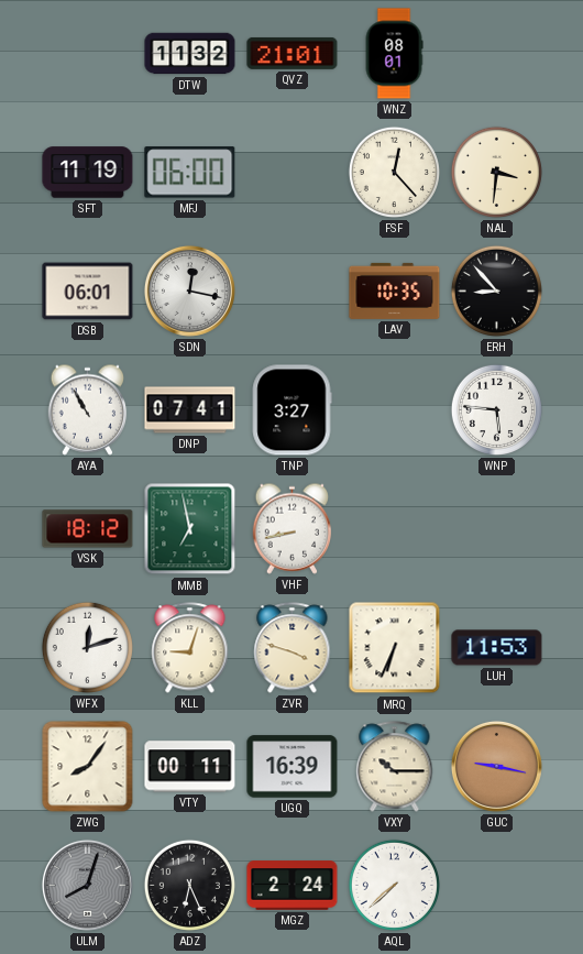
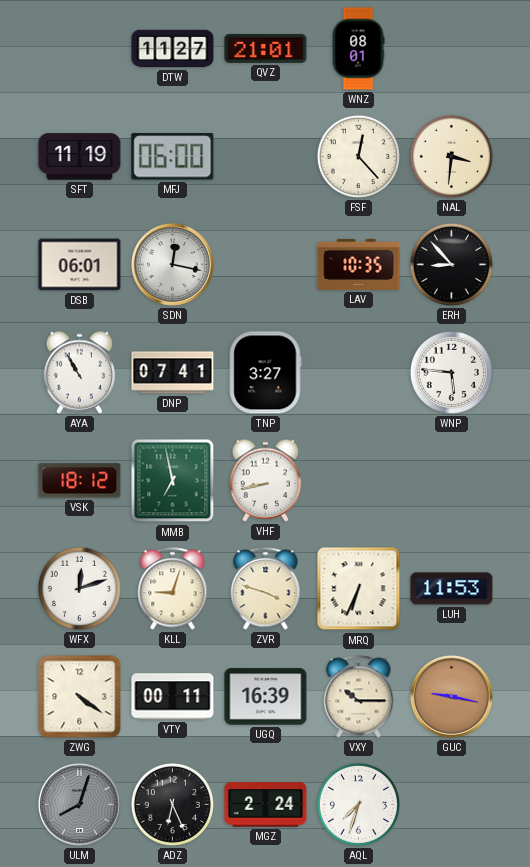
DTW: 11:32 -> 11:27 (173, 49)
ZWG: 8:06 -> 4:21 (80, 697)
AQL: 7:38 -> 7:33 (358, 804)
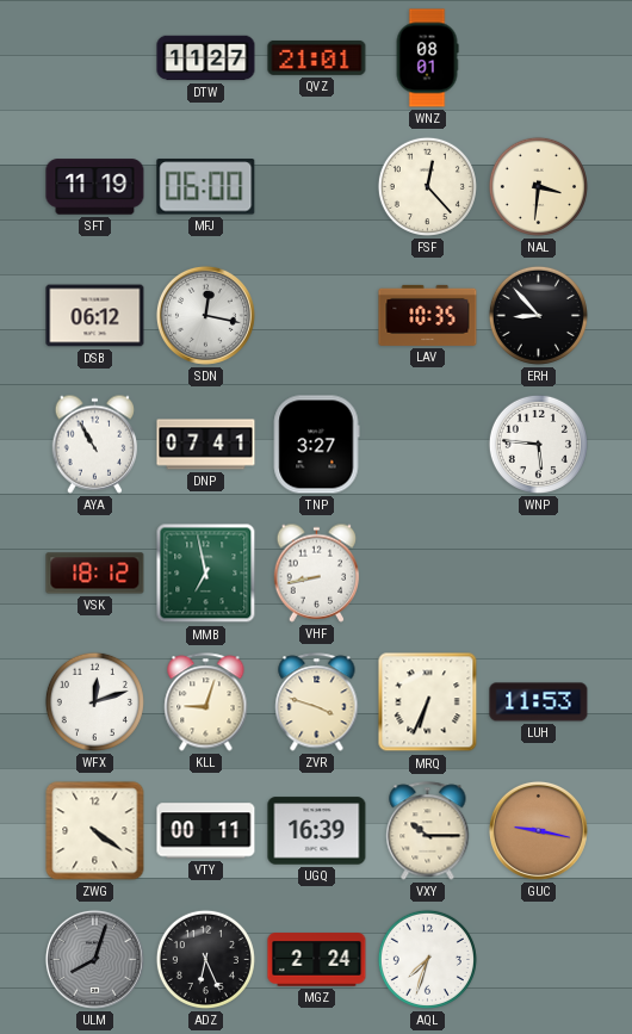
DSB: 06:01 -> 06:12 (95, 316)
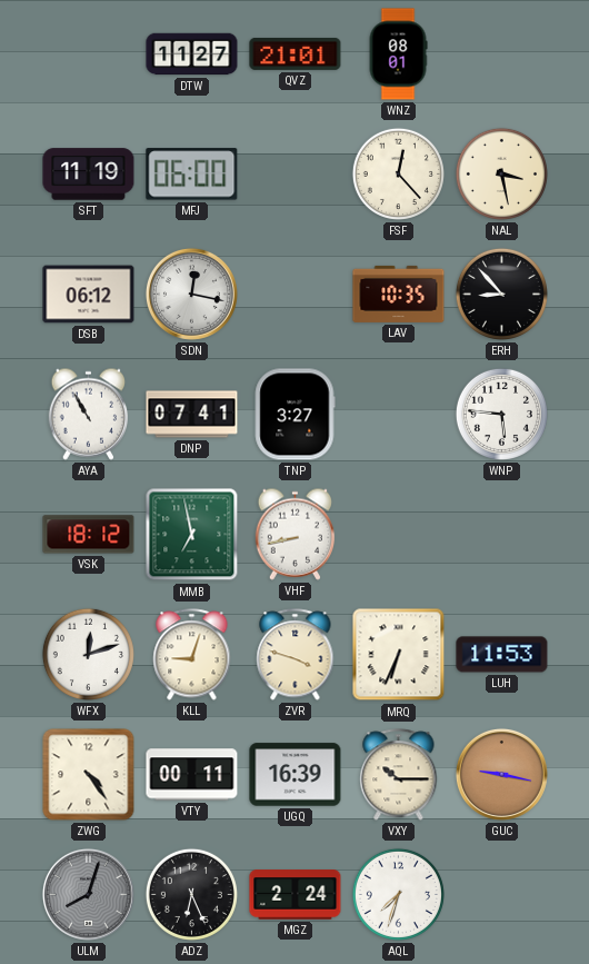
NAL: 3:31 -> 3:28 (501, 173)
ZWG: 4:21 -> 4:24 (89, 775)
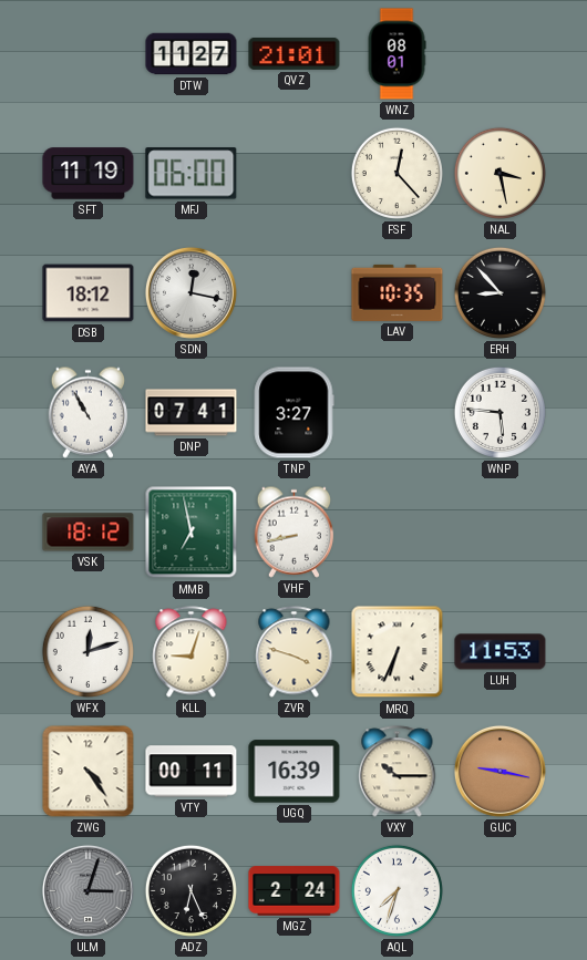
DSB: 06:12 -> 18:12 (89, 293)
ULM: 8:03 -> 3:03 (87, 890)
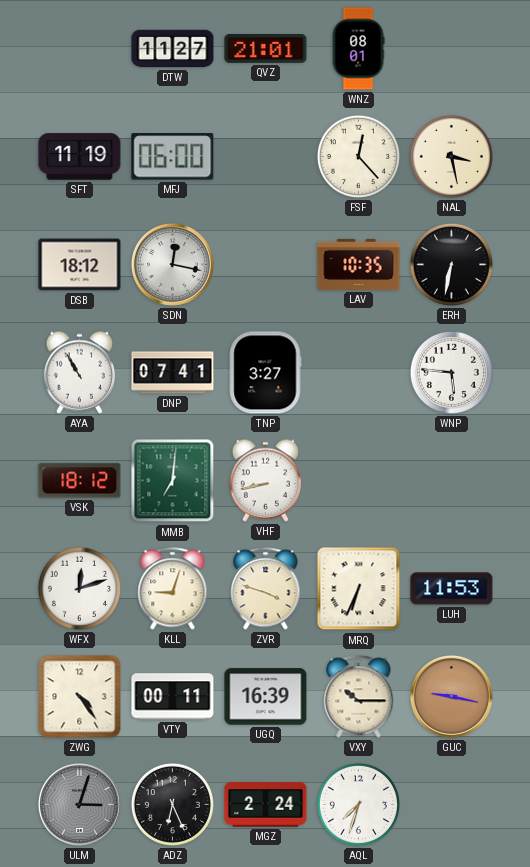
ERH: 8:53 -> 6:32 (451, 264)
MMB: 6:58 -> 7:01 (173, 481)
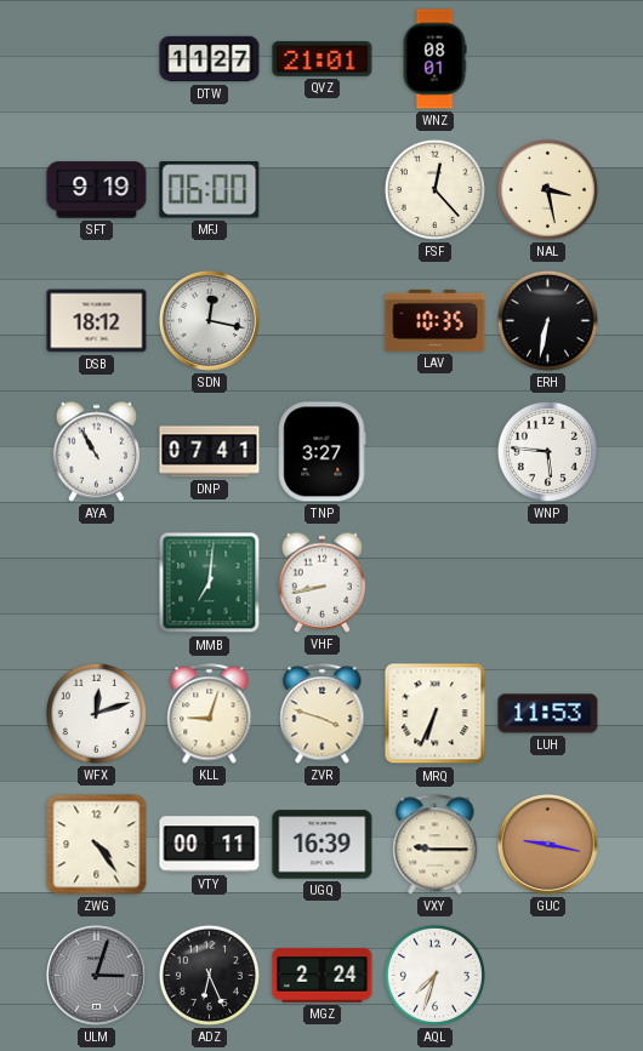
SFT: 11:19 -> 9:19 (97, 190)
VSK: 18:12 -> none (80, 481)
VXY: 10:15 -> 9:15 (436, 845)
